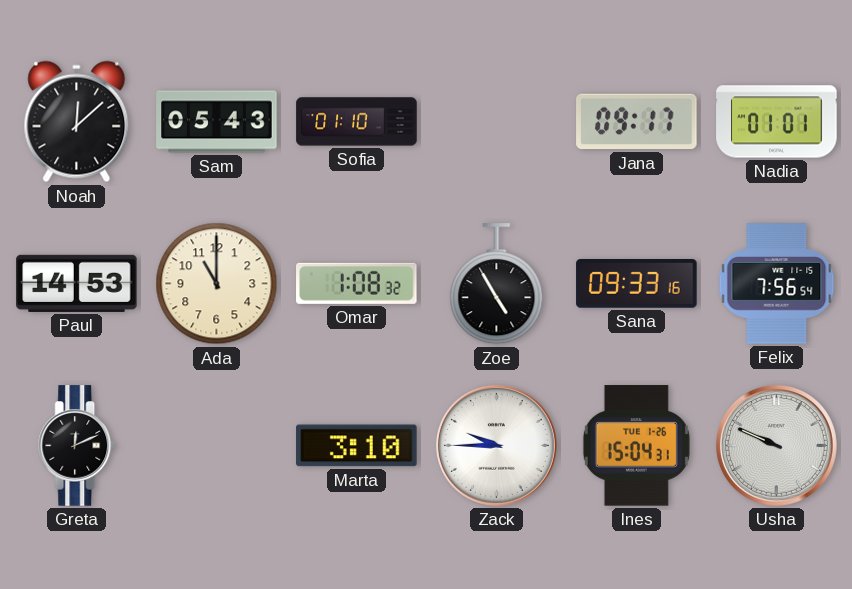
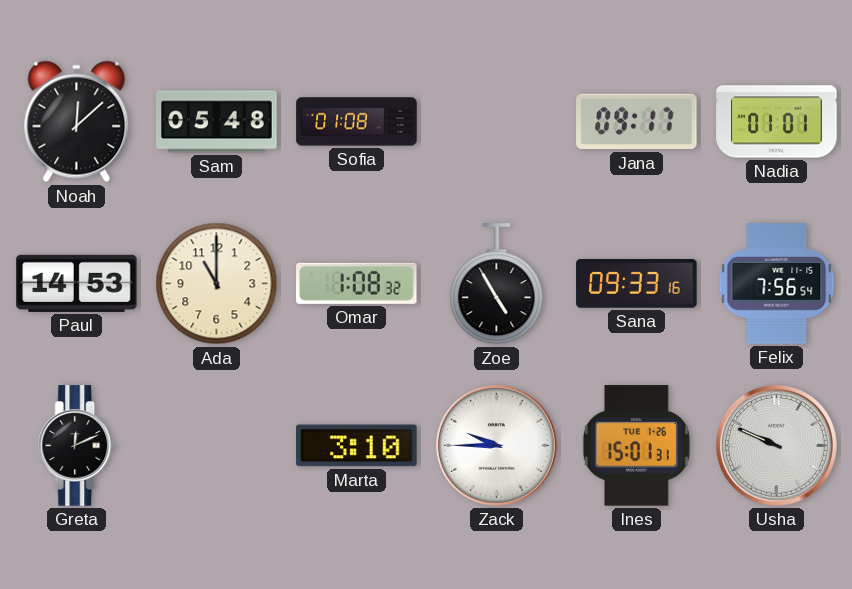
Sam: 05:43 -> 05:48 (217, 122)
Sofia: 01:10 -> 01:08 (357, 122)
Ines: 15:04 -> 15:01 (636, 446)
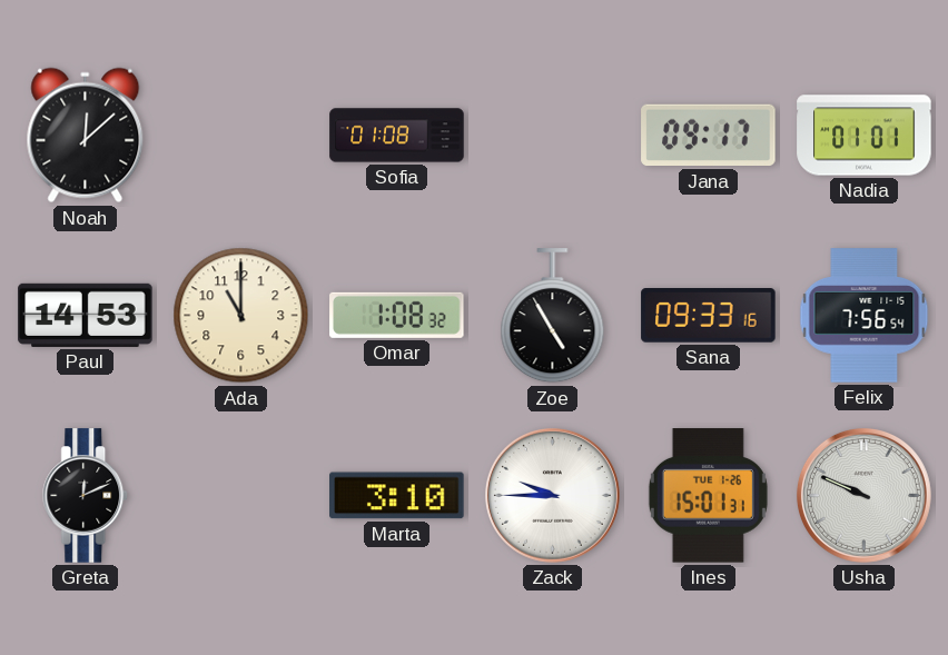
Sam: 05:48 -> none (217, 122)
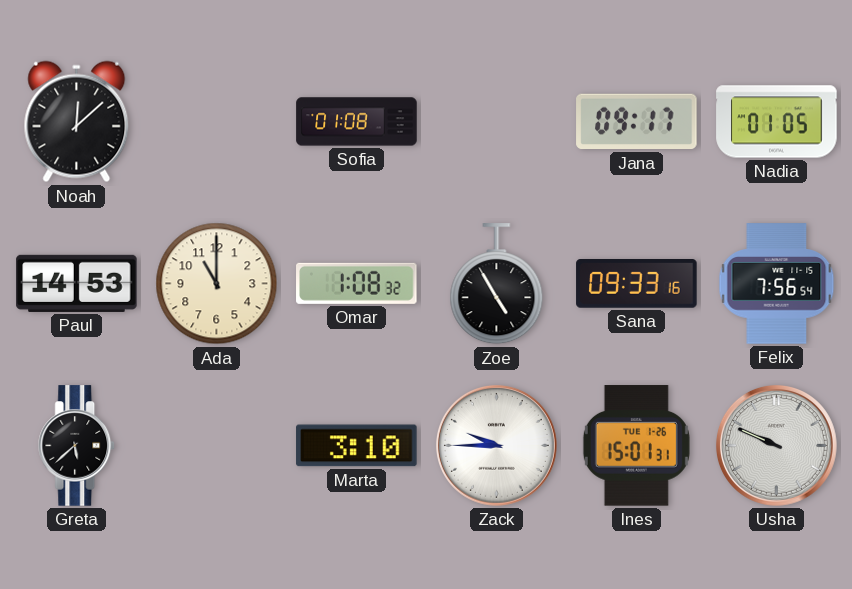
Nadia: 01:01 -> 01:05 (777, 122)
Greta: 12:11 -> 5:38 (77, 446)
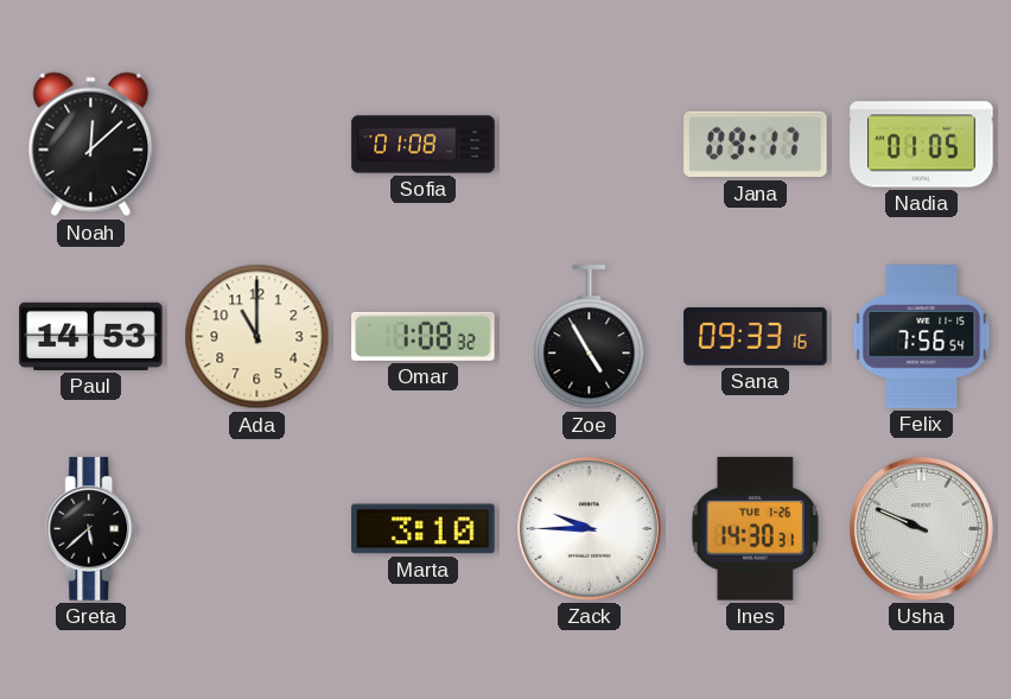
Ines: 15:01 -> 14:30 (755, 529)
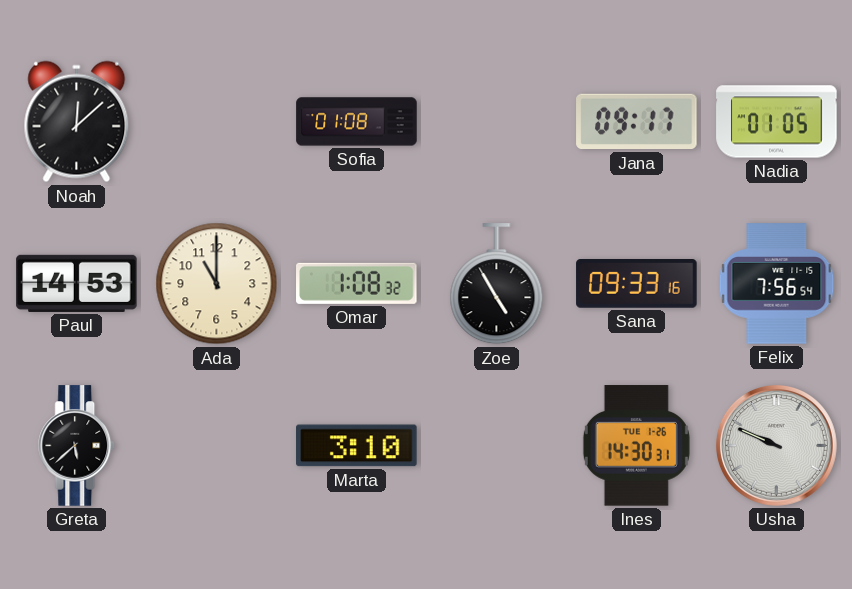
Zack: 9:45 -> none (589, 528)
